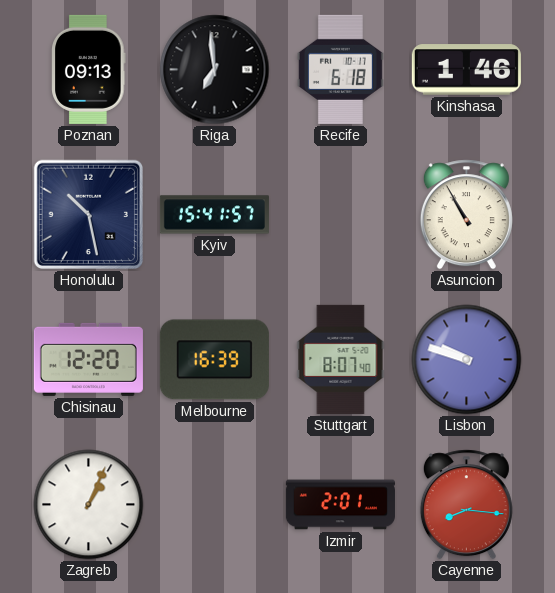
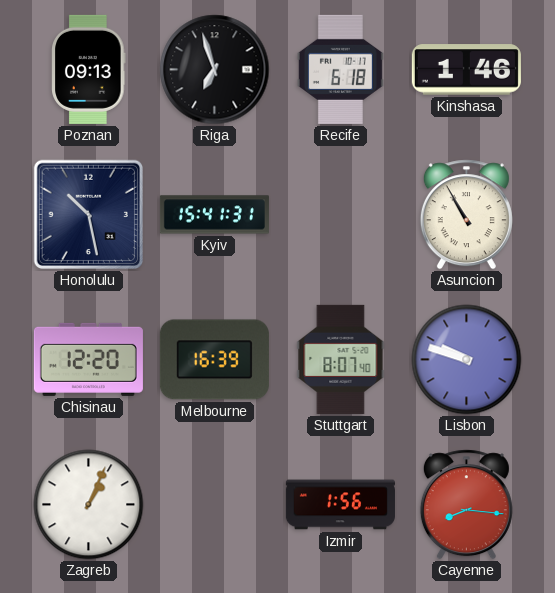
Riga: 6:59 -> 6:57 (215, 70)
Kyiv: 15:41:57 -> 15:41:31 (214, 215)
Izmir: 2:01 -> 1:56 (340, 505)
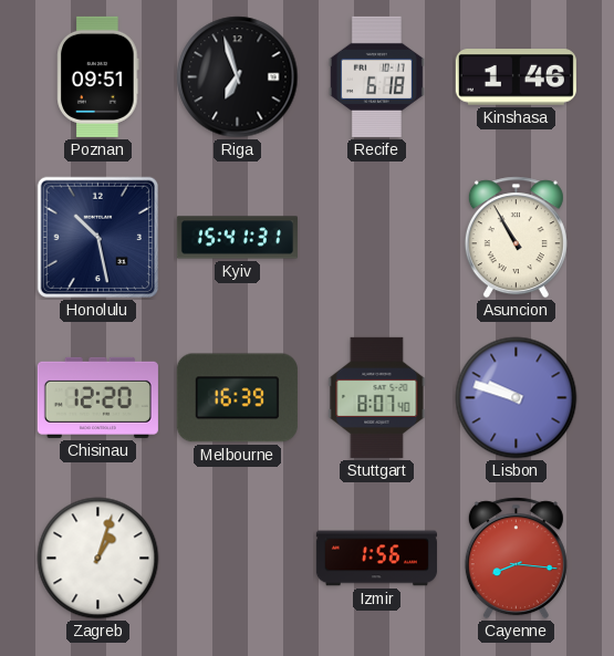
Poznan: 09:13 -> 09:51 (98, 76)
Zagreb: 1:04 -> 1:03 (98, 559)
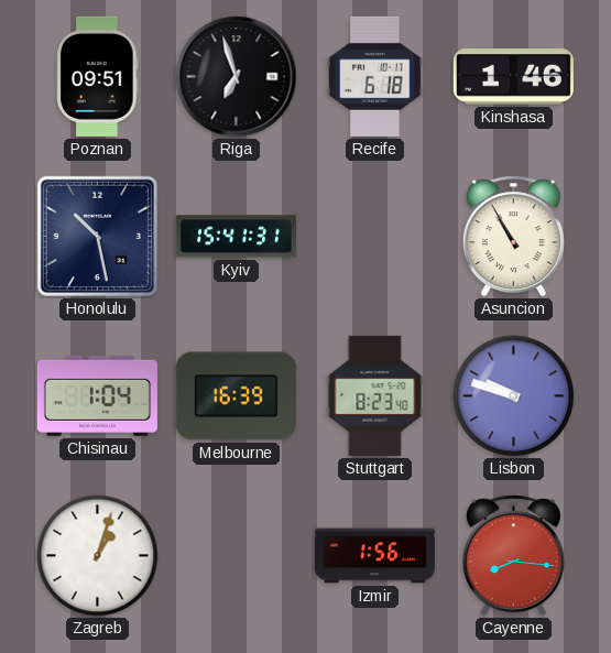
Chisinau: 12:20 -> 1:04 (97, 395)
Stuttgart: 8:07 -> 8:23 (375, 395)
